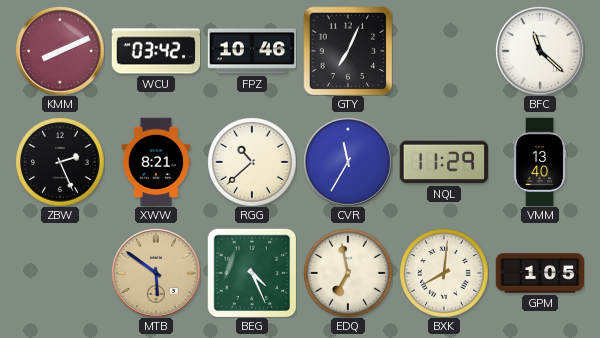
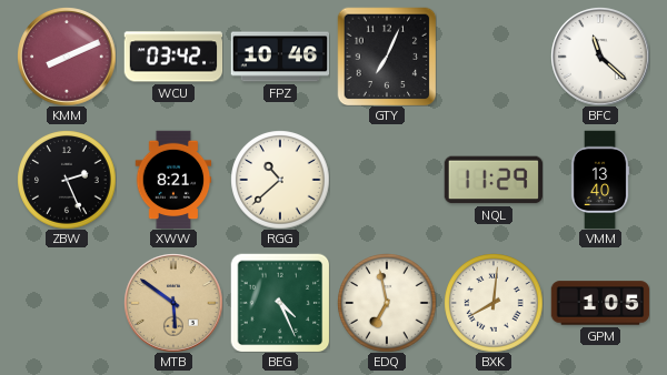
CVR: 11:35 -> none (348, 162)
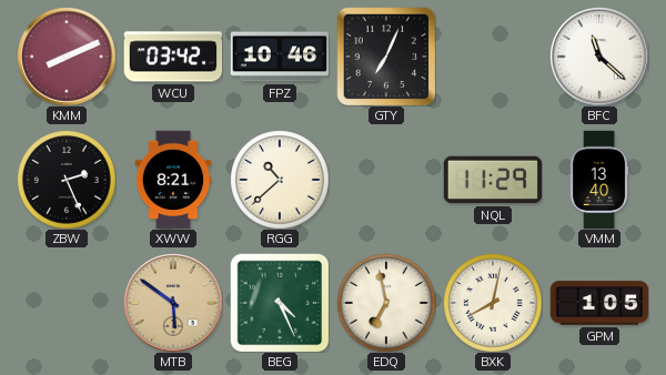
BXK: 8:01 -> 8:02 (493, 303)
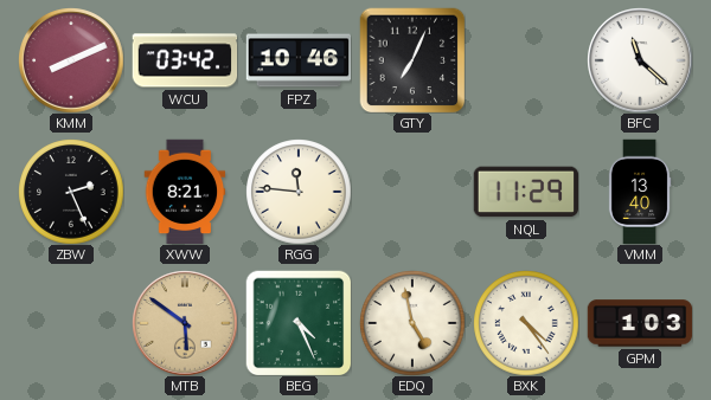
RGG: 10:38 -> 11:46 (299, 192)
EDQ: 6:58 -> 4:58 (412, 323)
BXK: 8:02 -> 4:24 (526, 323)
GPM: 1:05 -> 1:03 (640, 323)
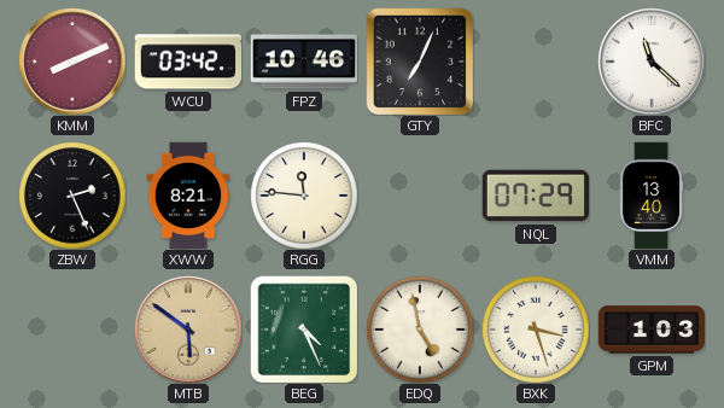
NQL: 11:29 -> 07:29 (536, 196)
BXK: 4:24 -> 3:27 (536, 330)
